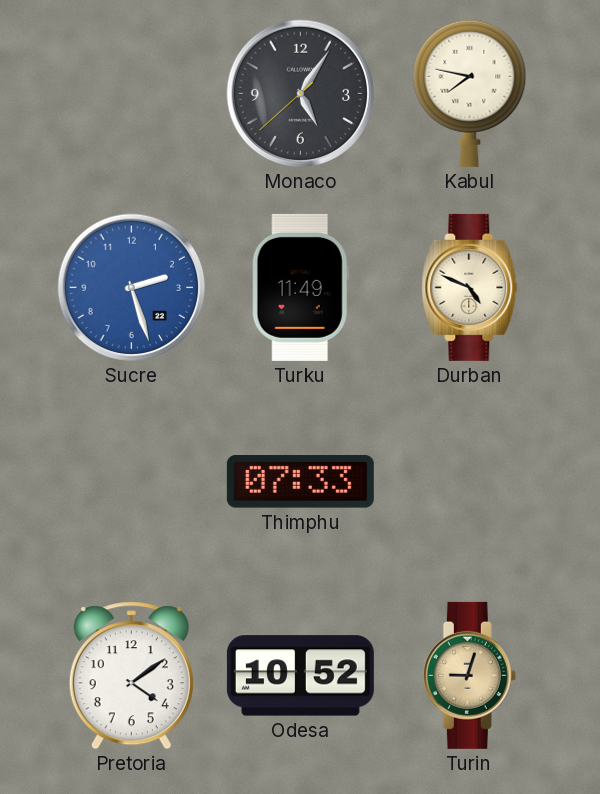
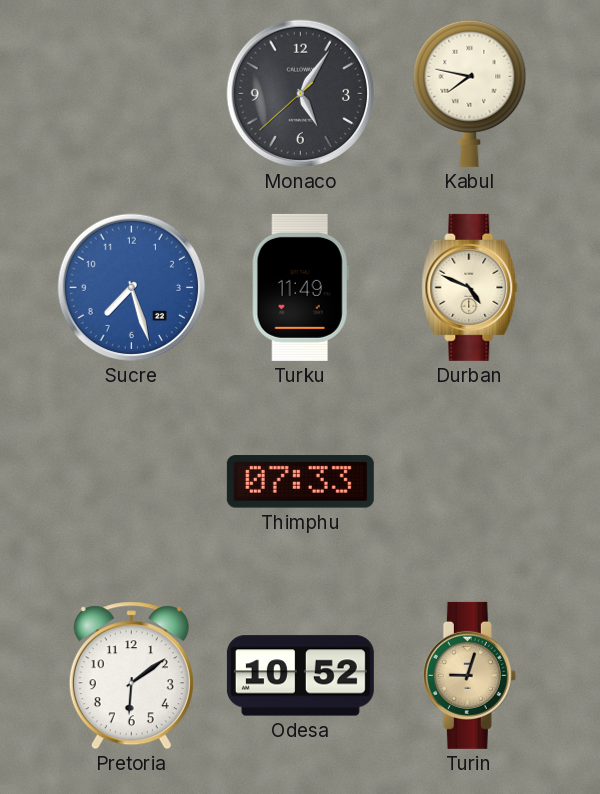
Sucre: 2:27 -> 7:27 (132, 288)
Pretoria: 4:09 -> 6:09 (131, 676)
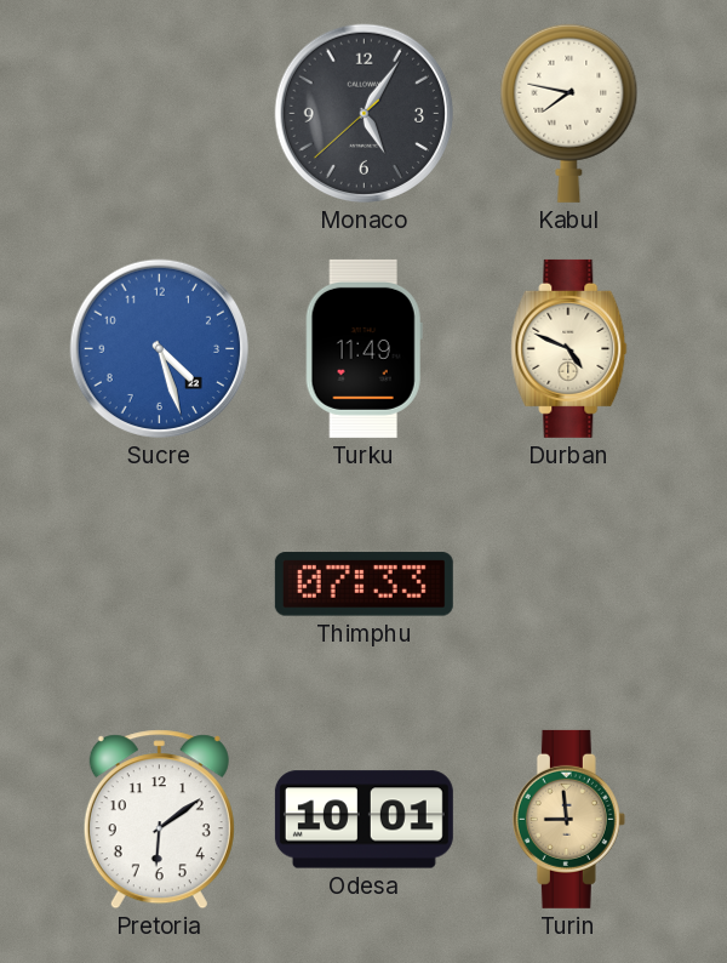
Sucre: 7:27 -> 4:27 (160, 349)
Odesa: 10:52 -> 10:01 (363, 820)
Turin: 9:03 -> 8:59 (568, 819)
